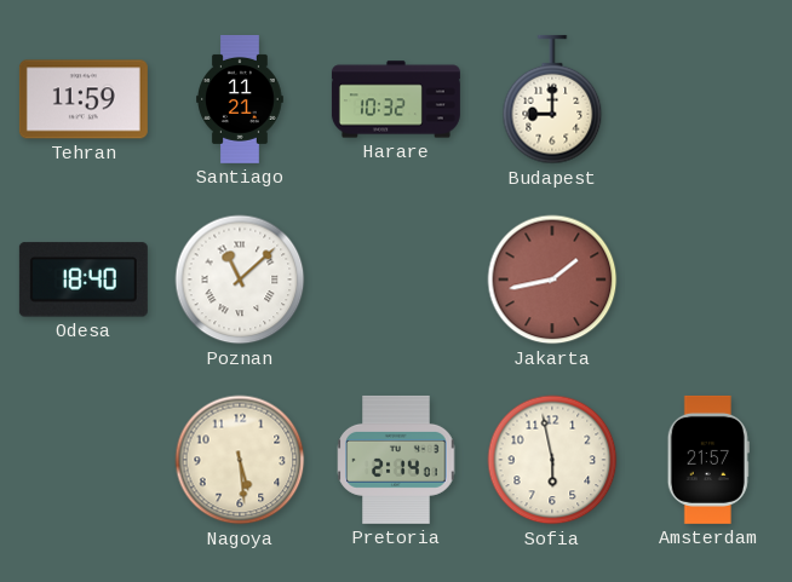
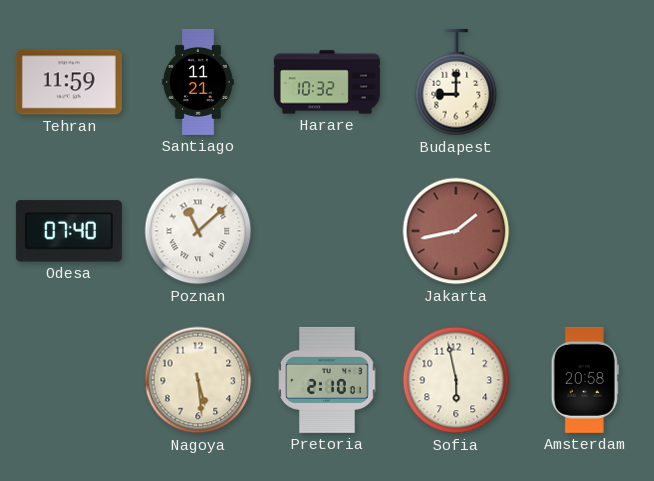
Odesa: 18:40 -> 07:40 (69, 231)
Pretoria: 2:14 -> 2:10 (327, 380)
Amsterdam: 21:57 -> 20:58 (585, 380)
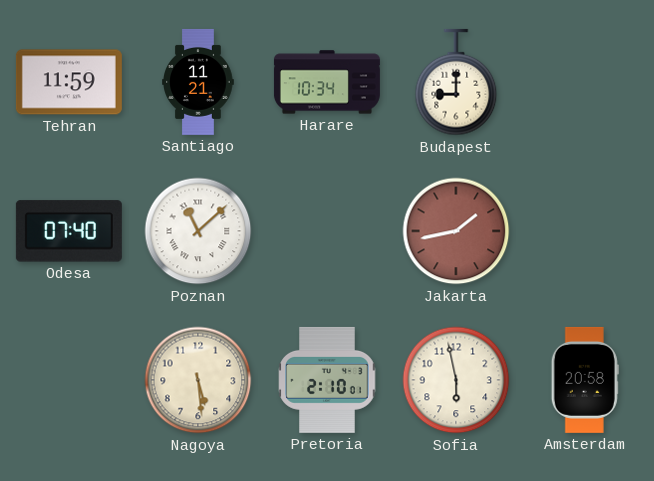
Harare: 10:32 -> 10:34 (327, 82)
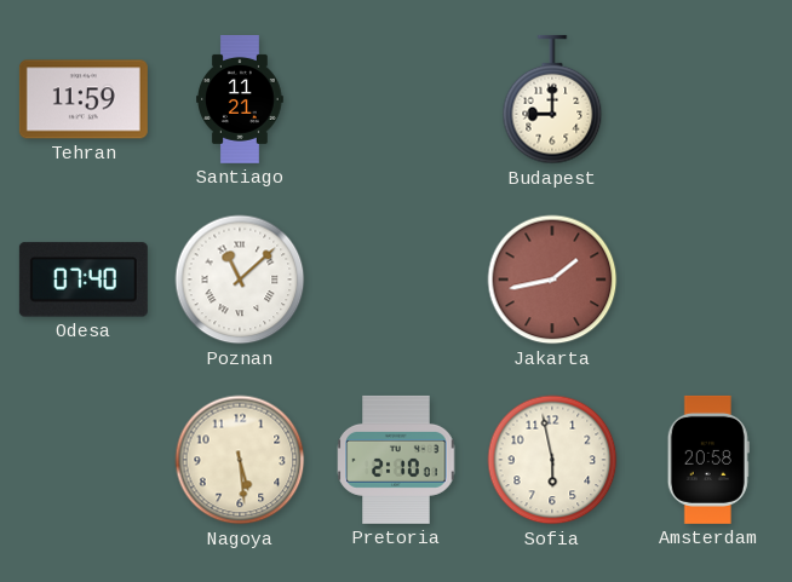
Harare: 10:34 -> none (327, 82)
